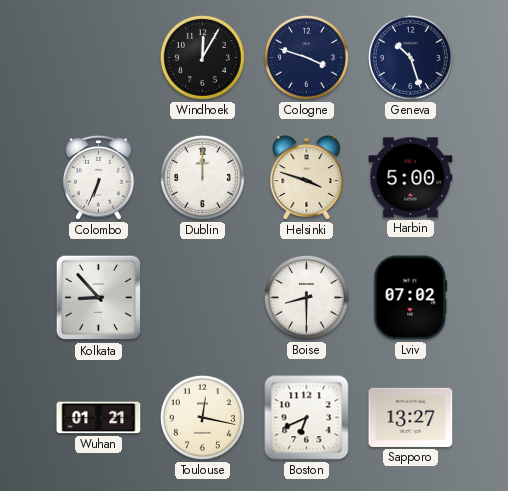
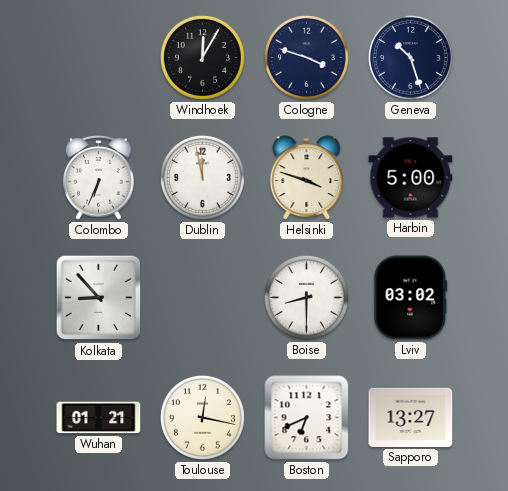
Dublin: 12:00 -> 11:58 (202, 177)
Lviv: 07:02 -> 03:02 (411, 298)
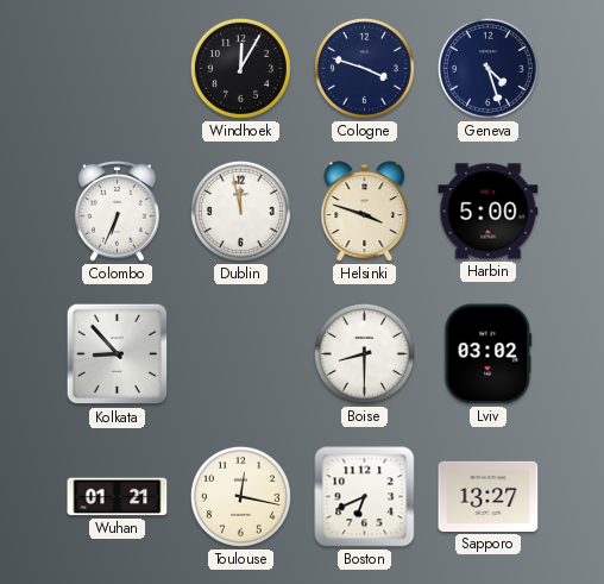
Geneva: 10:27 -> 4:27 (487, 68)
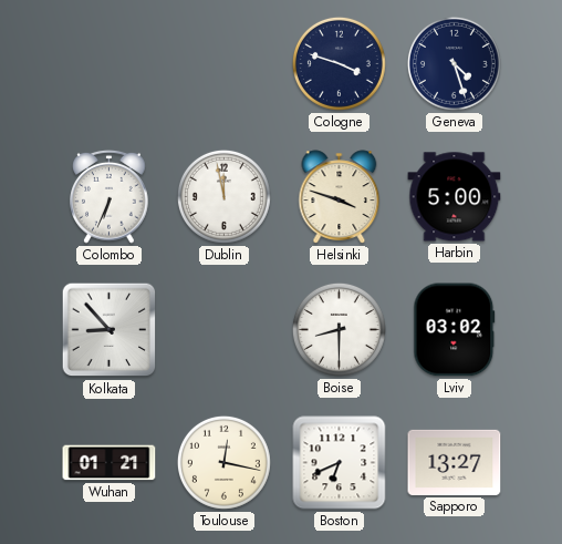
Windhoek: 12:05 -> none (240, 68)
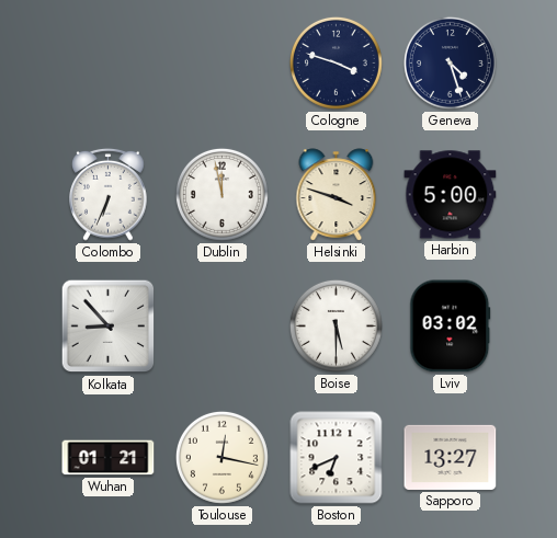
Boise: 8:30 -> 5:30 (336, 325)
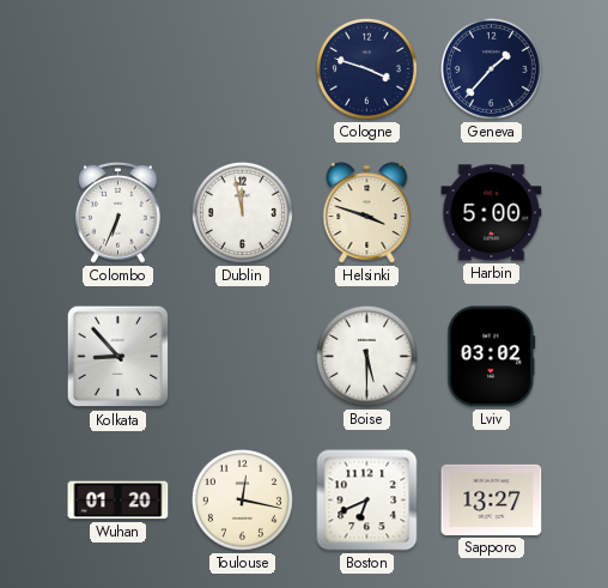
Geneva: 4:27 -> 1:37 (491, 68)
Wuhan: 01:21 -> 01:20 (118, 501)
